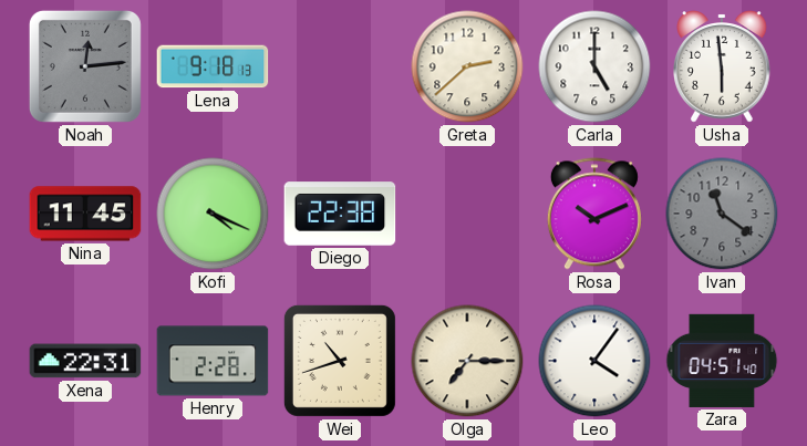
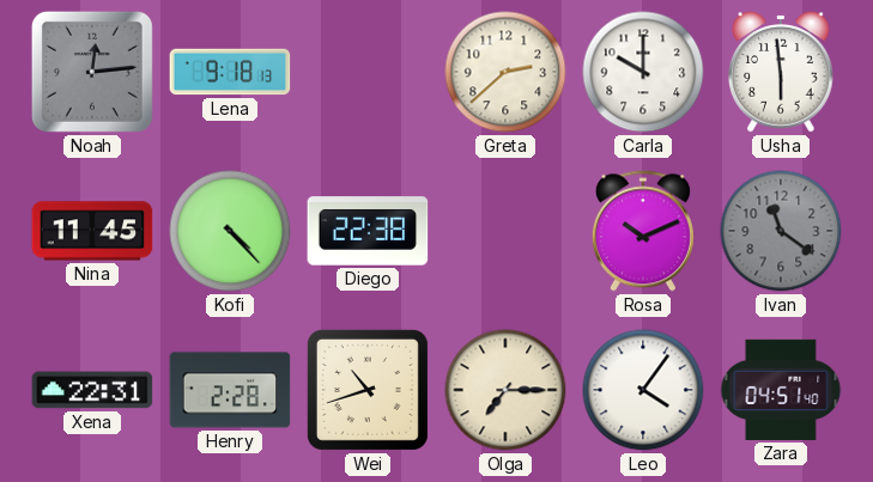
Carla: 5:00 -> 10:00 (643, 72)
Kofi: 4:19 -> 4:23 (230, 231)
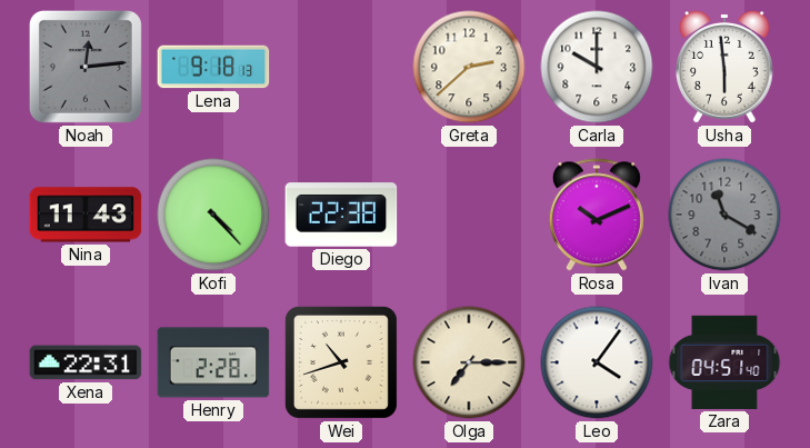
Nina: 11:45 -> 11:43 (86, 215)
Ivan: 11:21 -> 11:20 (724, 215)
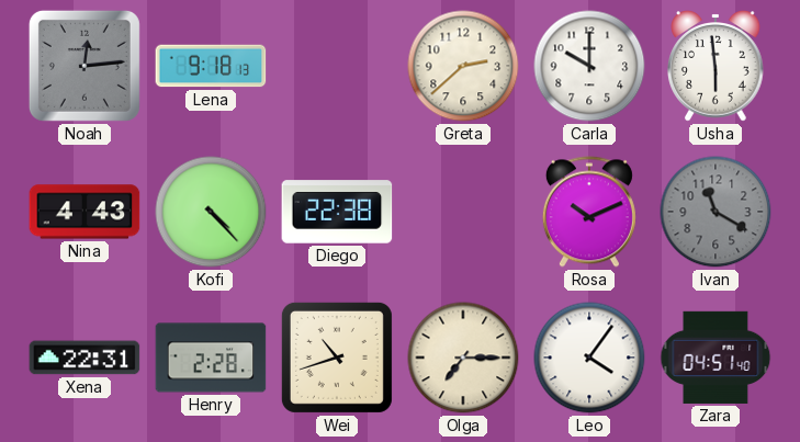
Nina: 11:43 -> 4:43 (84, 212)
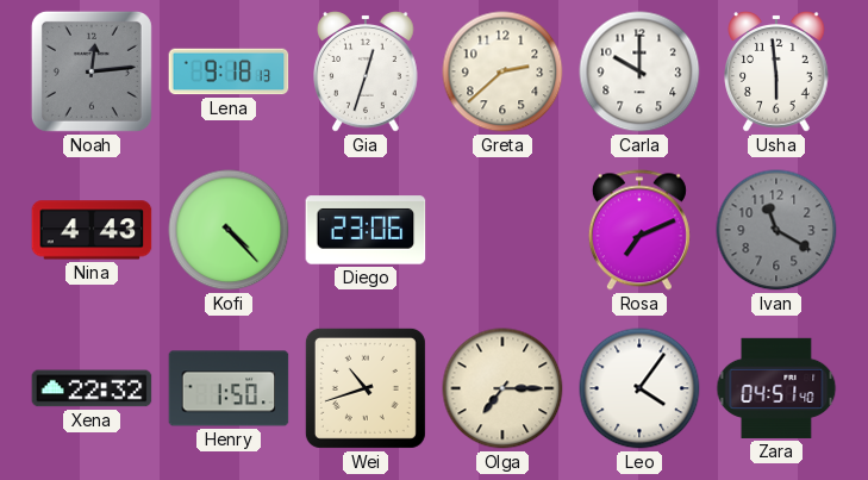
Gia: none -> 12:33 (367, 71)
Diego: 22:38 -> 23:06 (366, 230)
Rosa: 10:11 -> 7:11 (639, 230)
Xena: 22:31 -> 22:32 (92, 388)
Henry: 2:28 -> 1:50 (229, 388)
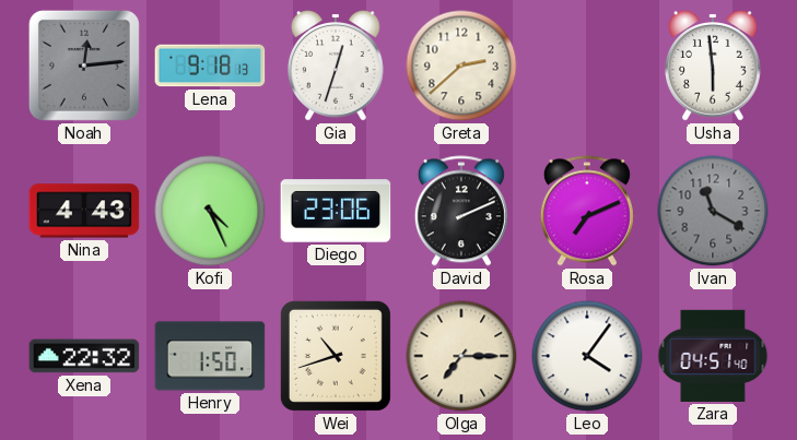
Carla: 10:00 -> none (639, 71)
Kofi: 4:23 -> 4:26 (210, 211)
David: none -> 2:11 (461, 211)
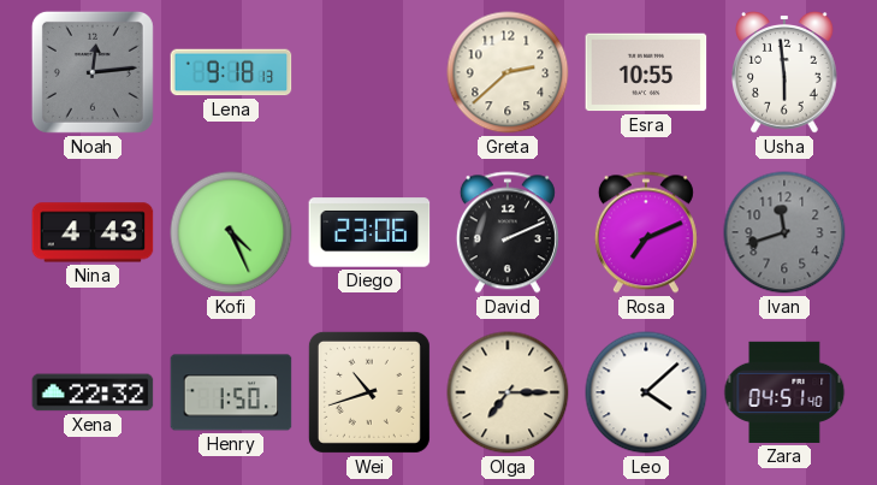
Gia: 12:33 -> none (337, 66)
Esra: none -> 10:55 (646, 72)
Ivan: 11:20 -> 11:42 (784, 232)
Leo: 4:06 -> 4:08 (646, 392)
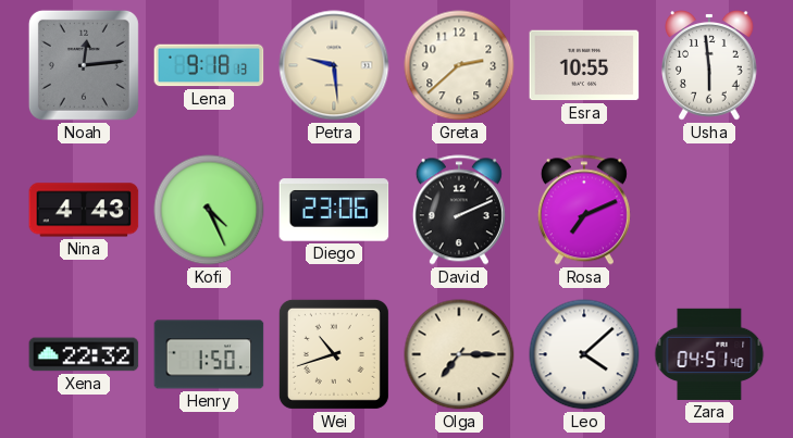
Petra: none -> 9:29 (334, 65)
Ivan: 11:42 -> none (784, 232)
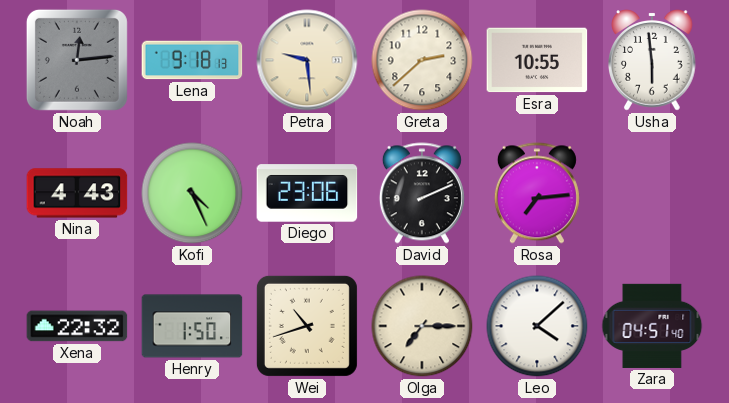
Rosa: 7:11 -> 7:14 (537, 193)
